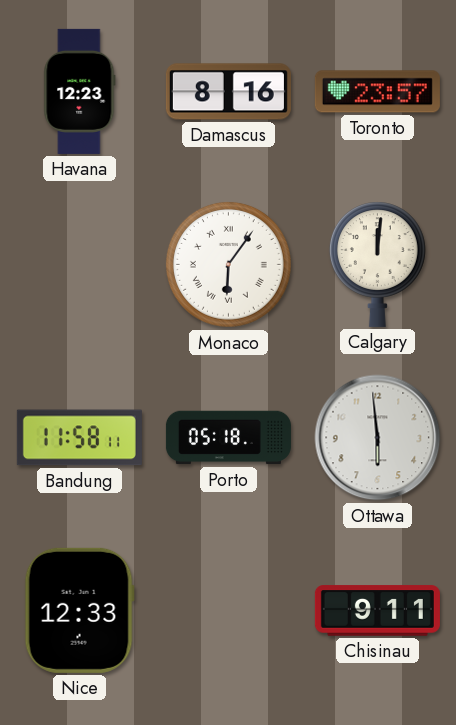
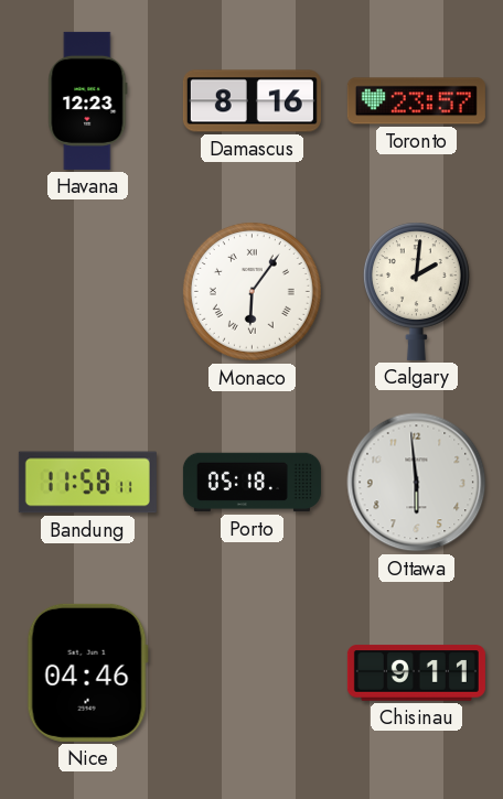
Calgary: 12:01 -> 2:01 (416, 291)
Nice: 12:33 -> 04:46 (87, 672)
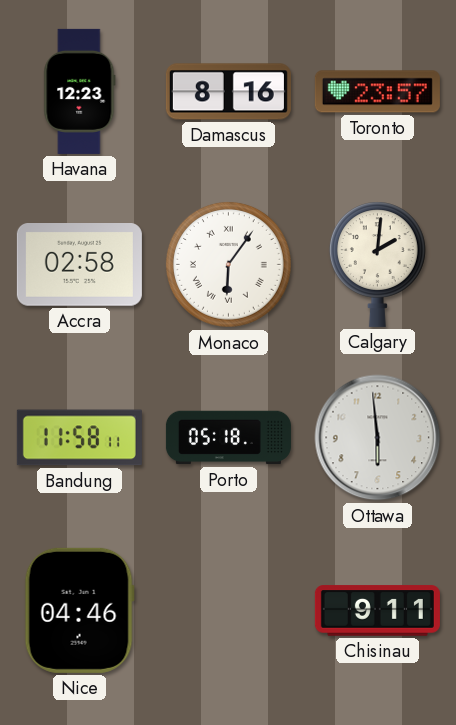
Accra: none -> 02:58 (79, 265)
